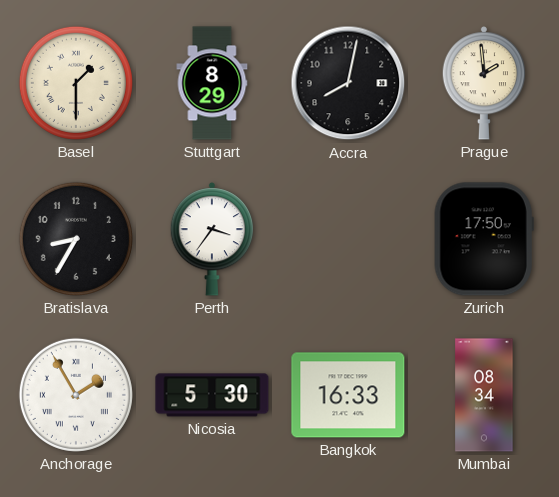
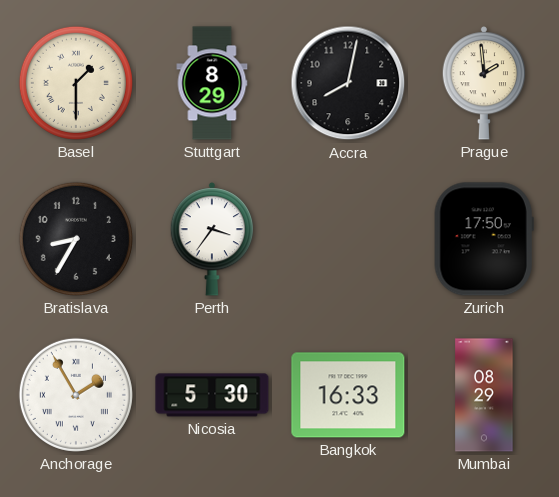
Mumbai: 08:34 -> 08:29 (484, 395)
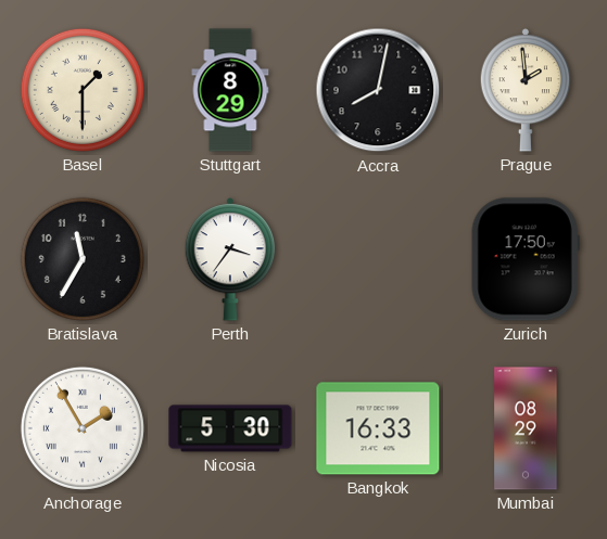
Bratislava: 8:35 -> 11:35 (83, 259)
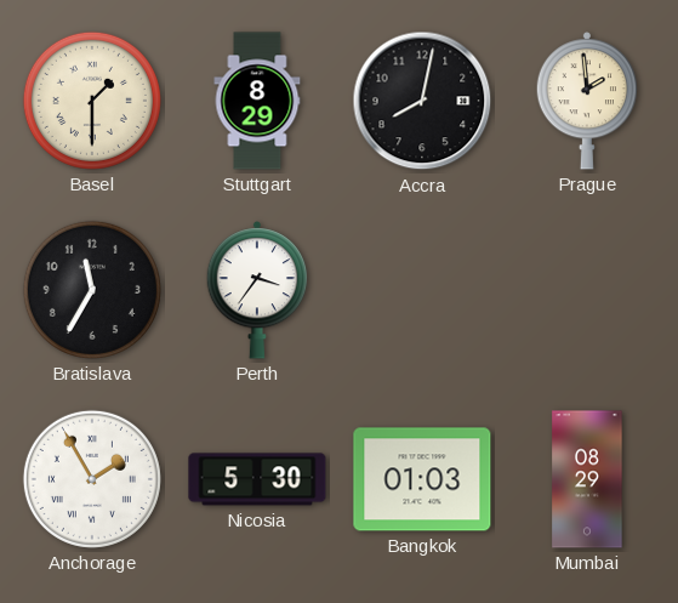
Zurich: 17:50 -> none (526, 259)
Bangkok: 16:33 -> 01:03 (422, 479)
